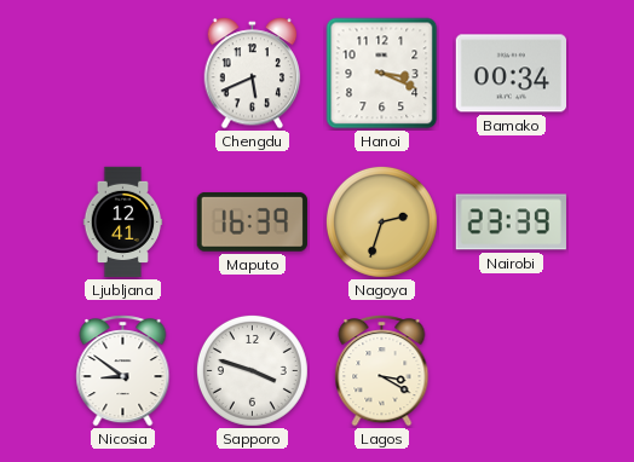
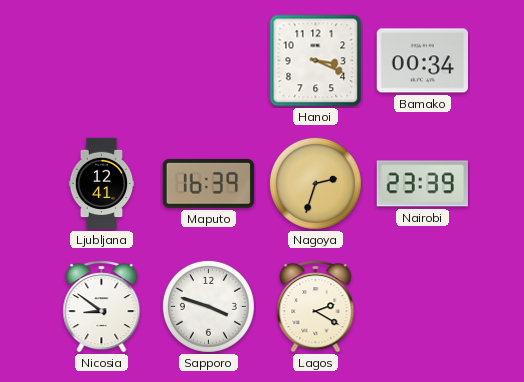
Chengdu: 5:41 -> none (253, 74)
Lagos: 3:20 -> 2:20 (316, 307)
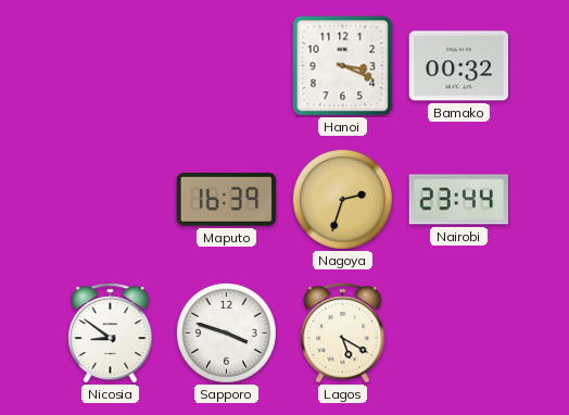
Bamako: 00:34 -> 00:32 (458, 66)
Ljubljana: 12:41 -> none (102, 184)
Nairobi: 23:39 -> 23:44 (458, 200)
Lagos: 2:20 -> 5:20 (343, 334)
